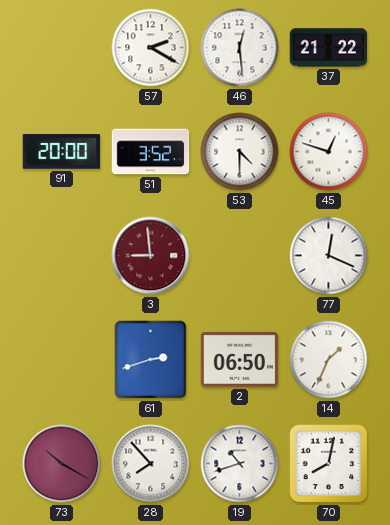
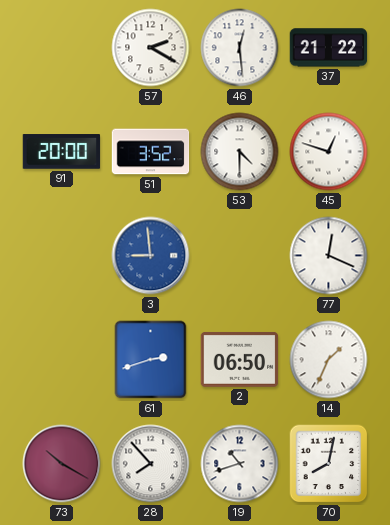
3 dial: burgundy -> blue (151, 256)
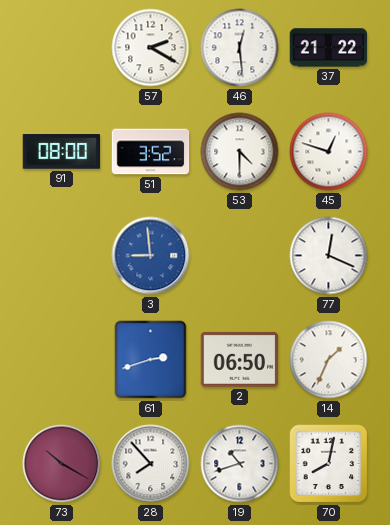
91: 20:00 -> 08:00 (62, 152)
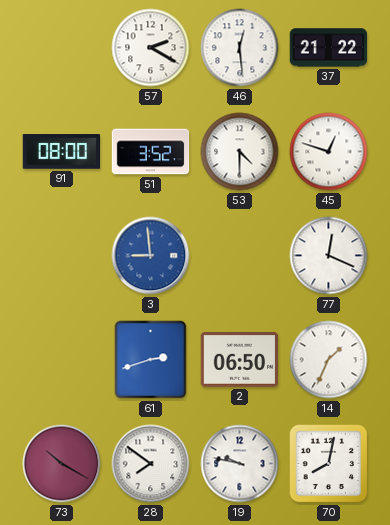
28: 7:53 -> 7:51 (151, 464)
19: 10:42 -> 9:47 (240, 464)
